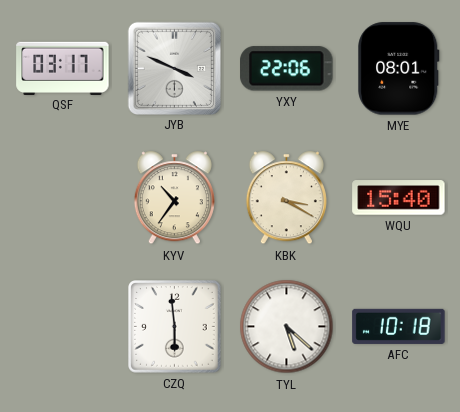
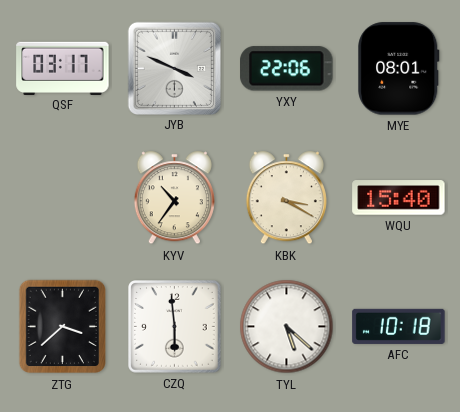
ZTG: none -> 3:38 (62, 327)
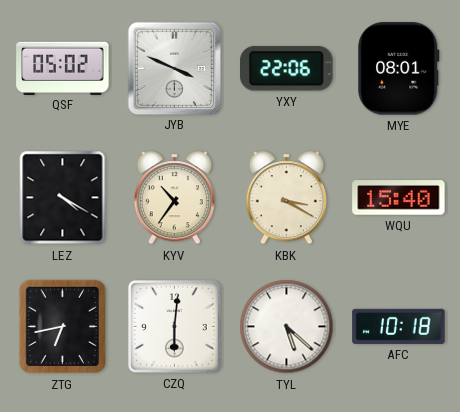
QSF: 03:17 -> 05:02 (63, 68)
LEZ: none -> 4:20 (63, 198)
ZTG: 3:38 -> 6:43 (62, 327)
CZQ: 5:59 -> 6:01 (175, 327)
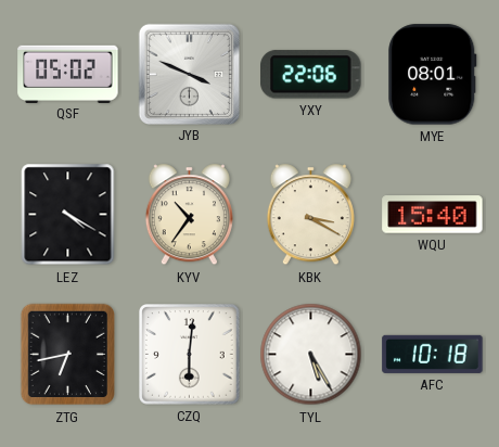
TYL: 5:22 -> 5:25 (311, 355)
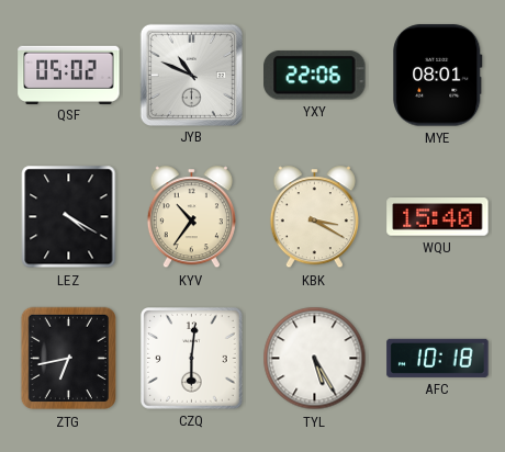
JYB: 3:49 -> 10:49 (191, 75)
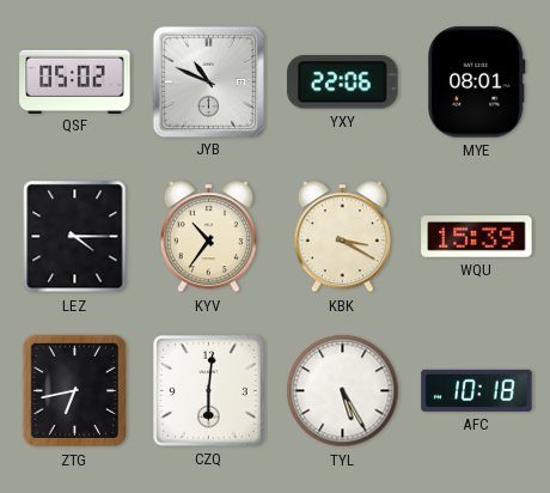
LEZ: 4:20 -> 4:15 (75, 237)
WQU: 15:40 -> 15:39 (477, 237)
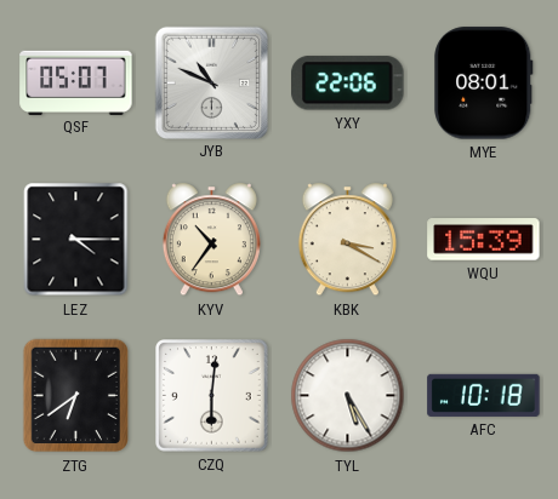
QSF: 05:02 -> 05:07 (76, 82)
ZTG: 6:43 -> 6:39 (75, 396)
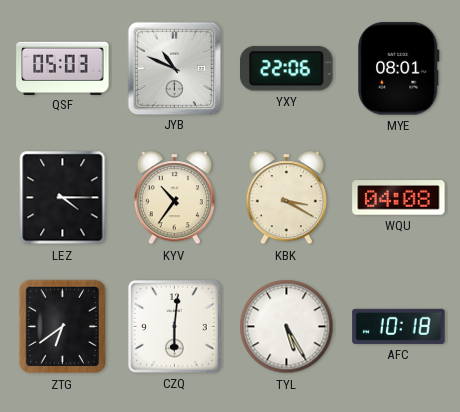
QSF: 05:07 -> 05:03 (63, 68)
WQU: 15:39 -> 04:08 (399, 198)
